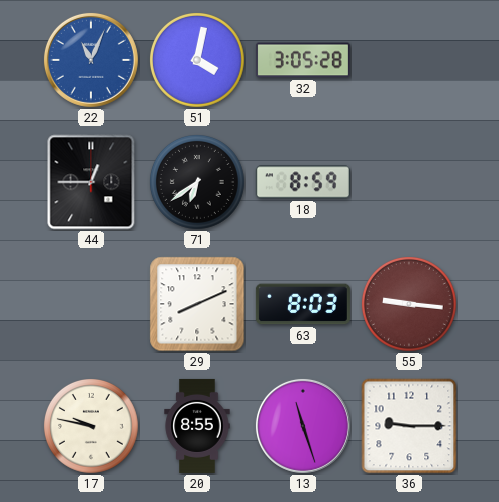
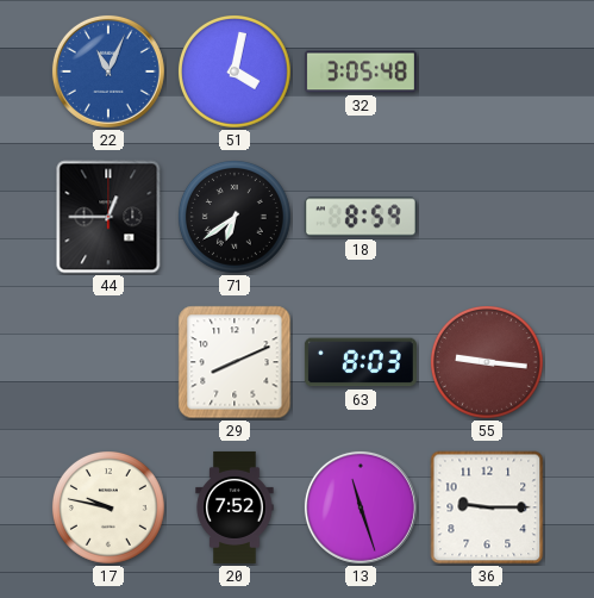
32: 3:05:28 -> 3:05:48 (361, 71)
20: 8:55 -> 7:52 (235, 507)
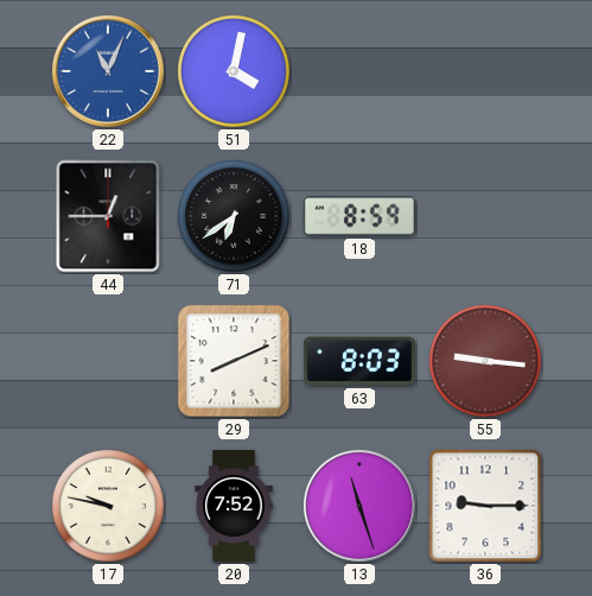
32: 3:05 -> none (361, 71)
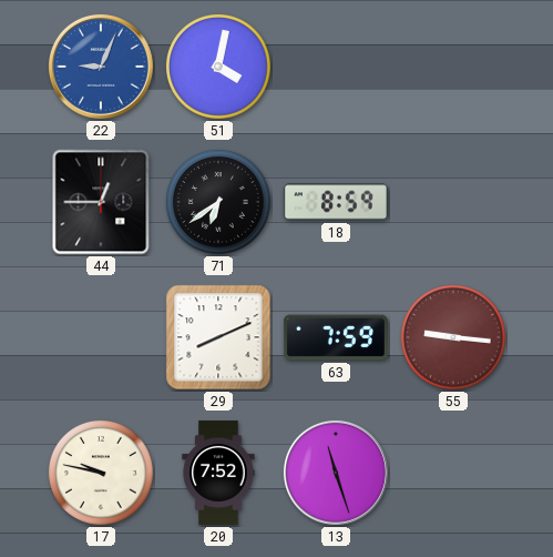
22: 11:04 -> 9:04 (101, 67)
63: 8:03 -> 7:59 (336, 337)
36: 9:15 -> none (485, 506)
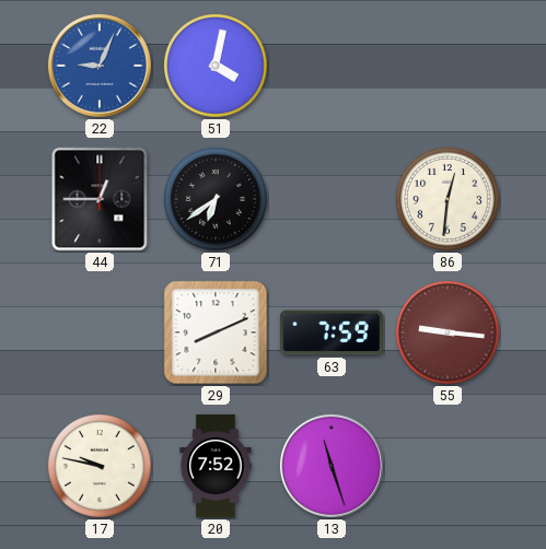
18: 8:59 -> none (336, 202)
86: none -> 12:31 (449, 200)
